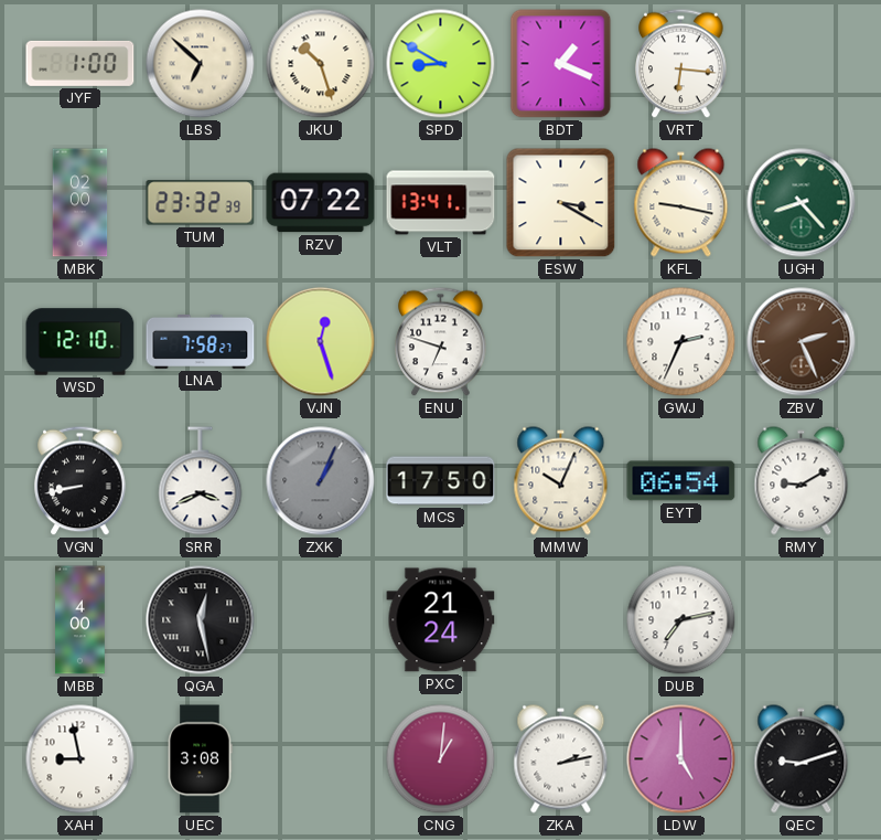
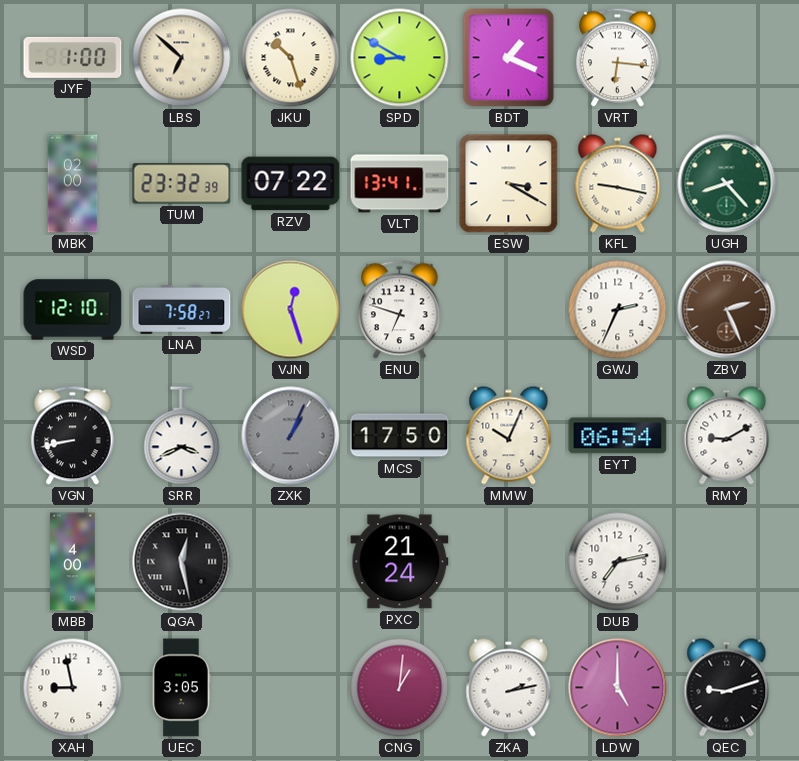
UEC: 3:08 -> 3:05 (181, 688)
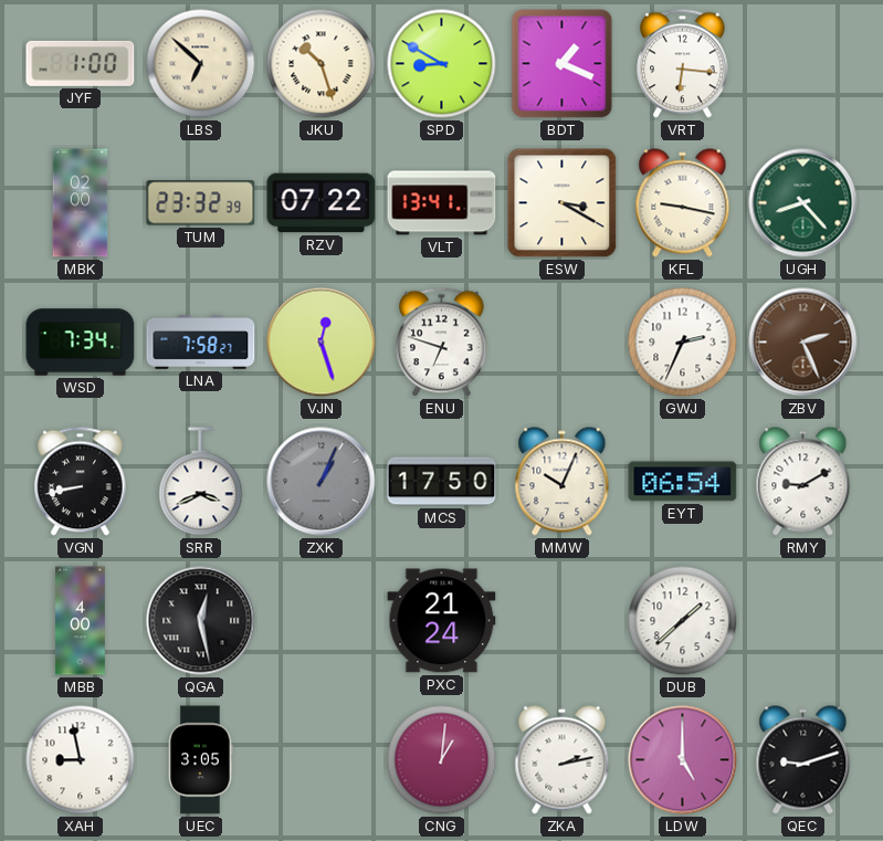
WSD: 12:10 -> 7:34 (81, 343)
DUB: 7:13 -> 1:38 (683, 621)
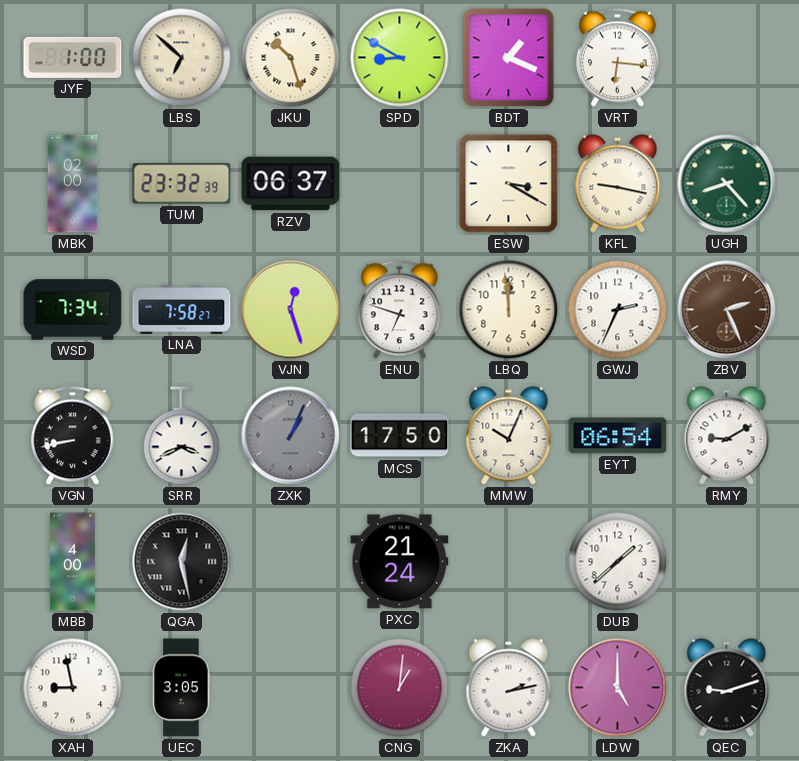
RZV: 07:22 -> 06:37 (291, 184)
VLT: 13:41 -> none (442, 203)
LBQ: none -> 11:59 (509, 310)
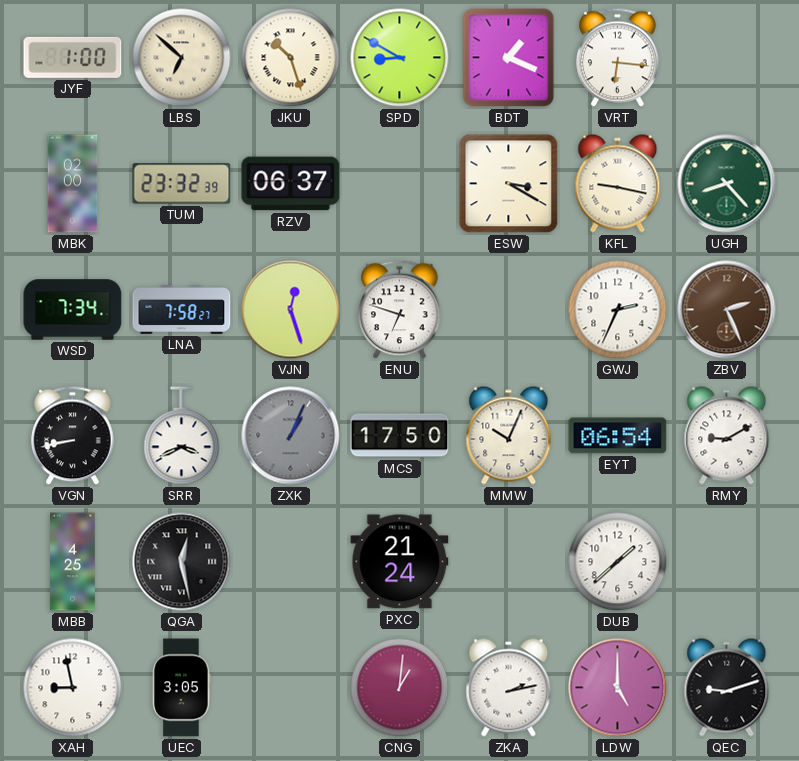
LBQ: 11:59 -> none (509, 310)
MBB: 4:00 -> 4:25 (73, 562)
